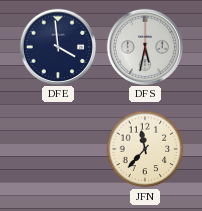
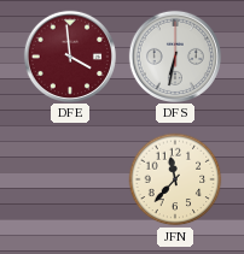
DFE dial: navy -> burgundy (69, 55)
DFS: 5:32 -> 6:32 (174, 55)
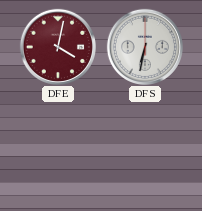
DFE: 3:59 -> 4:02 (57, 46)
JFN: 11:37 -> none (175, 179)
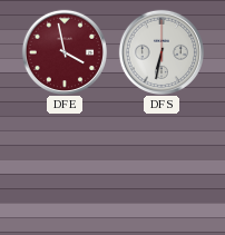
DFE: 4:02 -> 3:58 (63, 51)
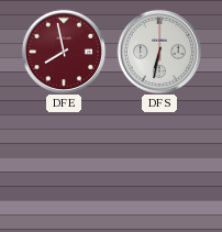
DFE: 3:58 -> 7:58 (63, 51)
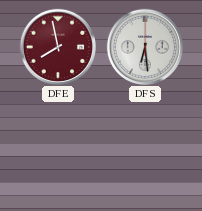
DFS: 6:32 -> 6:29 (144, 46)
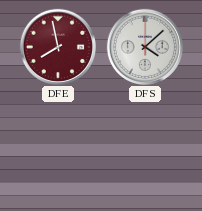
DFS: 6:29 -> 4:08 (144, 46)
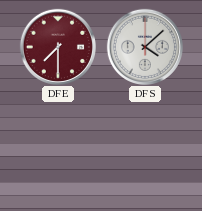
DFE: 7:58 -> 7:30 (57, 46)
